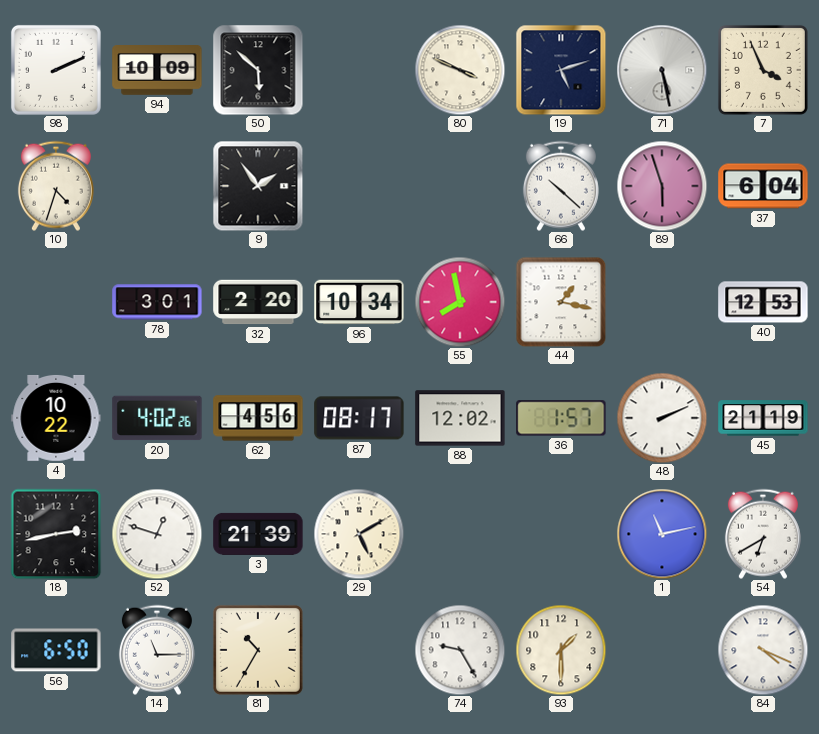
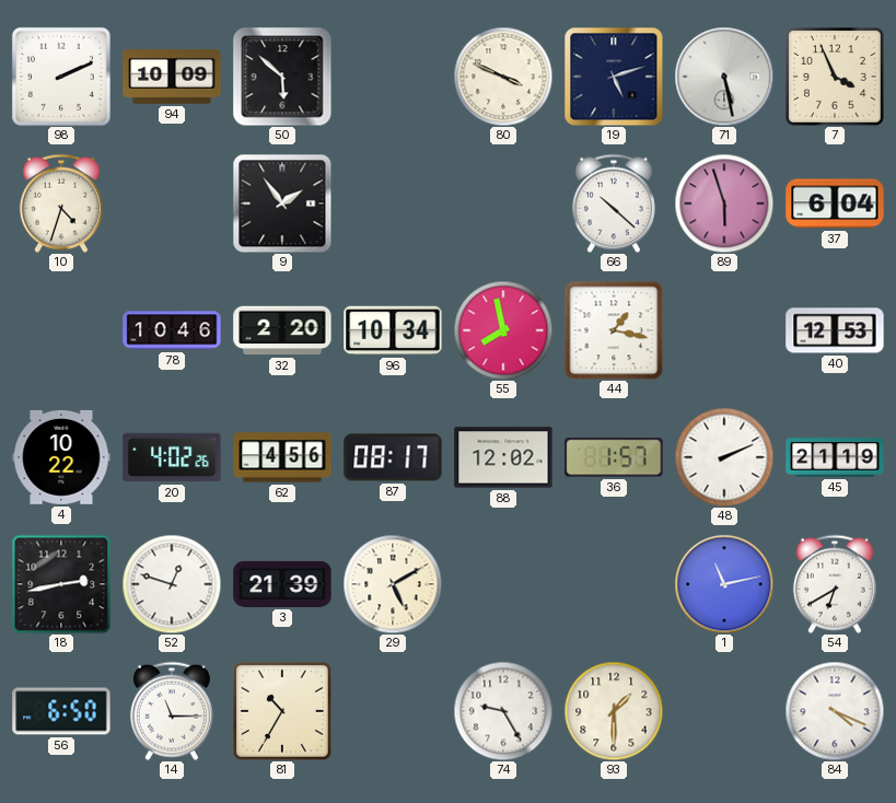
78: 3:01 -> 10:46 (172, 330)
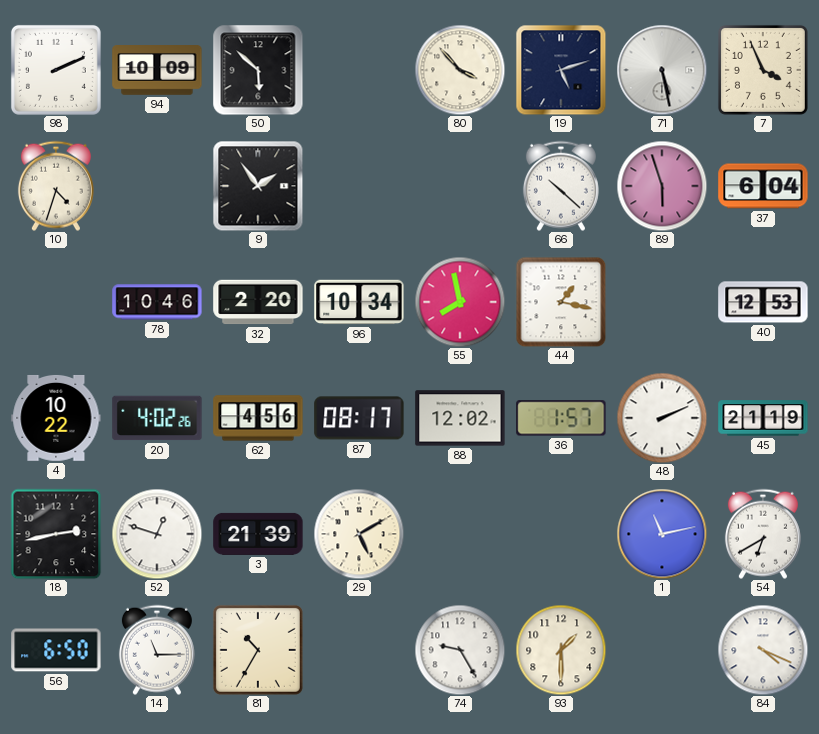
80: 3:49 -> 3:53 (460, 70)
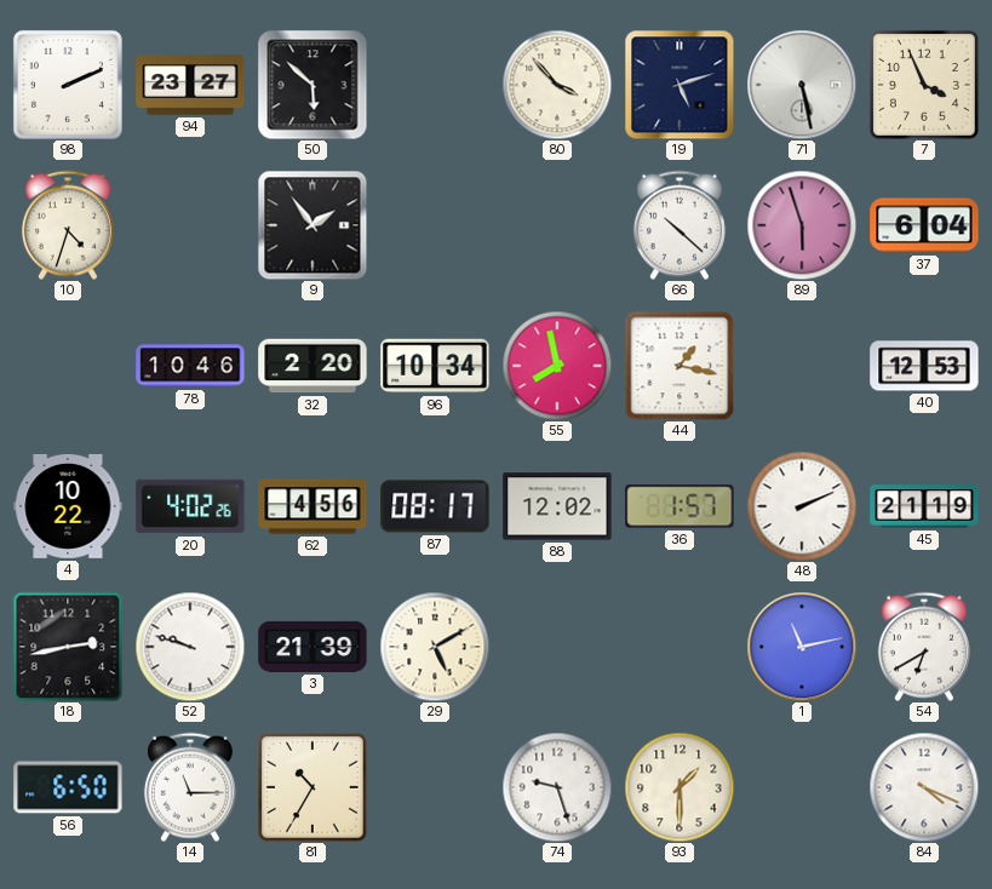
94: 10:09 -> 23:27 (190, 85)
52: 12:48 -> 9:48 (190, 647)
74: 9:25 -> 9:27 (557, 787)
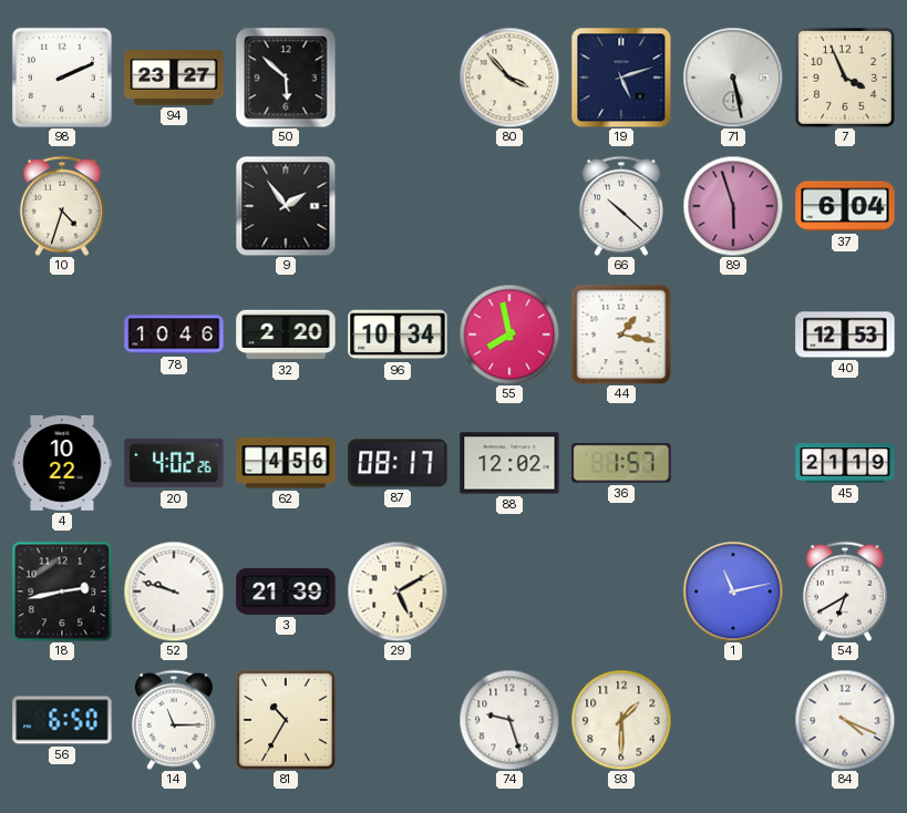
48: 2:11 -> none (802, 506)
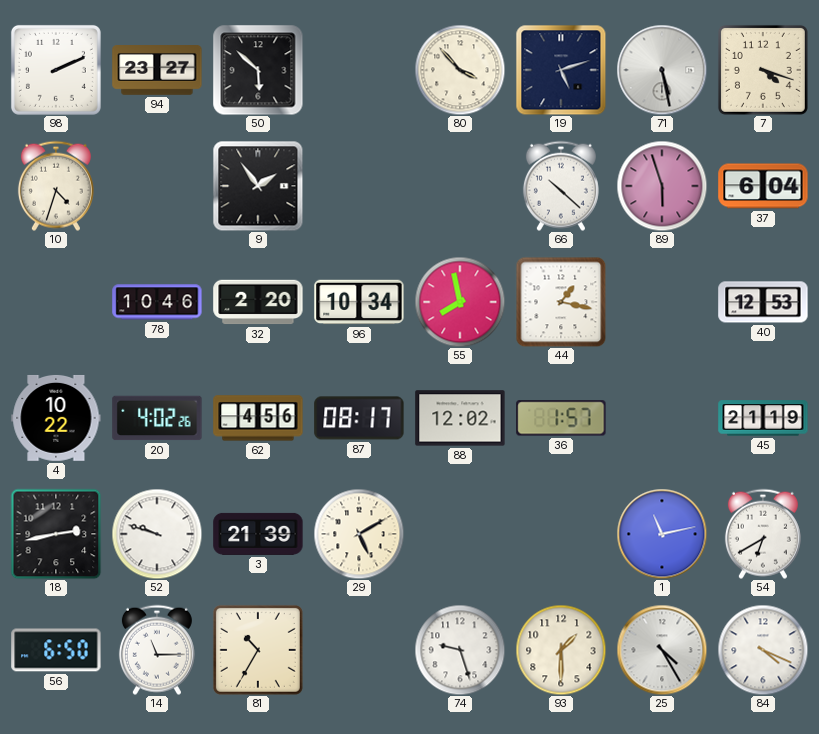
7: 3:56 -> 4:18 (763, 70)
25: none -> 4:25 (662, 650)
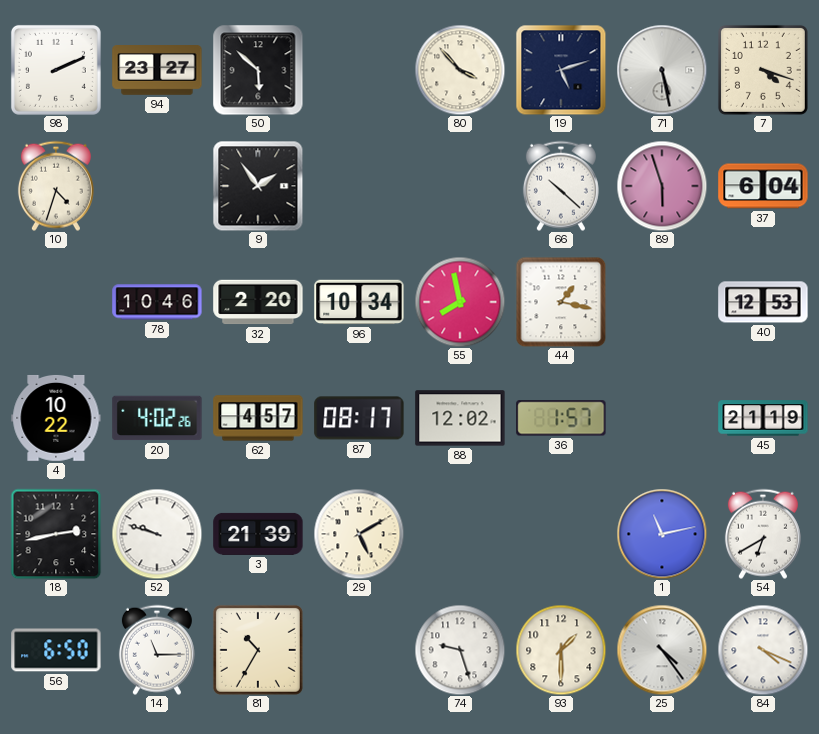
62: 4:56 -> 4:57 (258, 418)
25: 4:25 -> 4:24 (662, 650)
